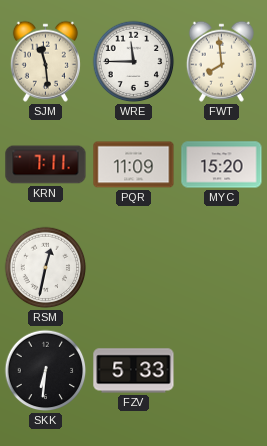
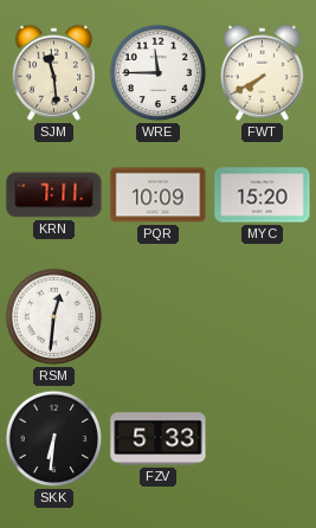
FWT: 7:59 -> 7:40 (262, 72)
PQR: 11:09 -> 10:09 (159, 195)
RSM: 12:32 -> 12:31 (54, 317)
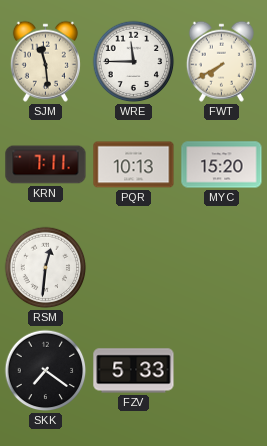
PQR: 10:09 -> 10:13 (134, 165)
SKK: 6:31 -> 7:21 (46, 371)
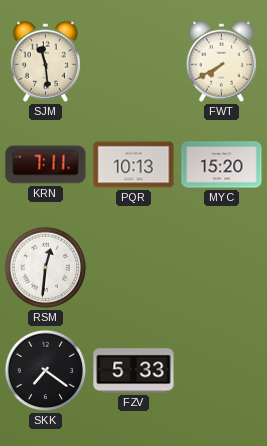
WRE: 11:45 -> none (134, 62)
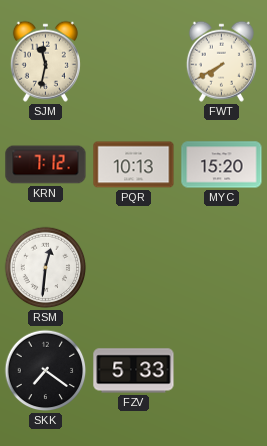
SJM: 11:29 -> 11:32 (45, 61)
KRN: 7:11 -> 7:12 (46, 165)
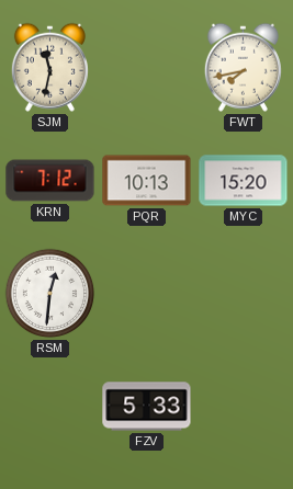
FWT: 7:40 -> 7:43 (243, 67)
SKK: 7:21 -> none (46, 371)
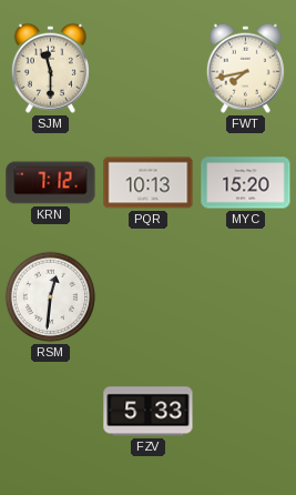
SJM: 11:32 -> 11:30 (50, 68)
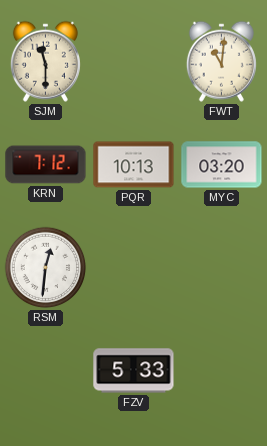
FWT: 7:43 -> 11:01 (221, 61)
MYC: 15:20 -> 03:20 (222, 165)
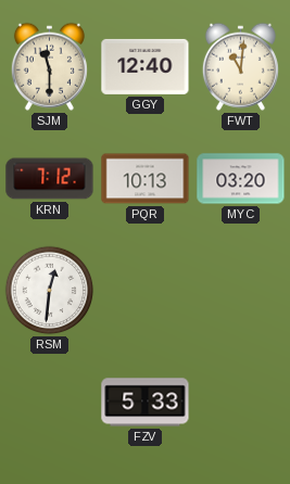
GGY: none -> 12:40 (146, 66)
